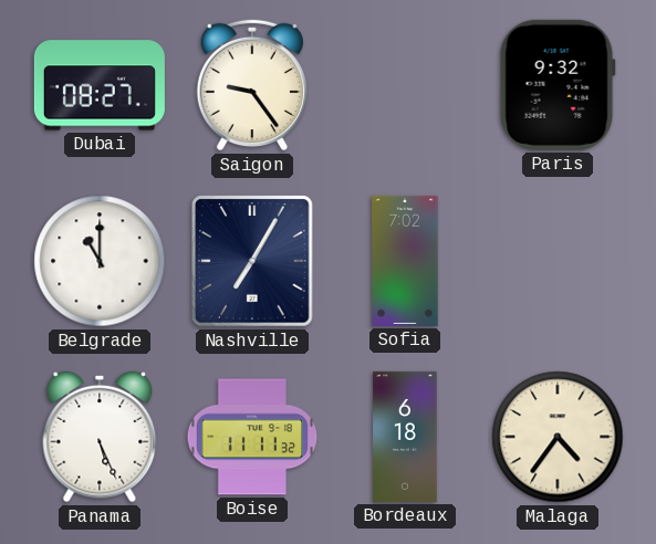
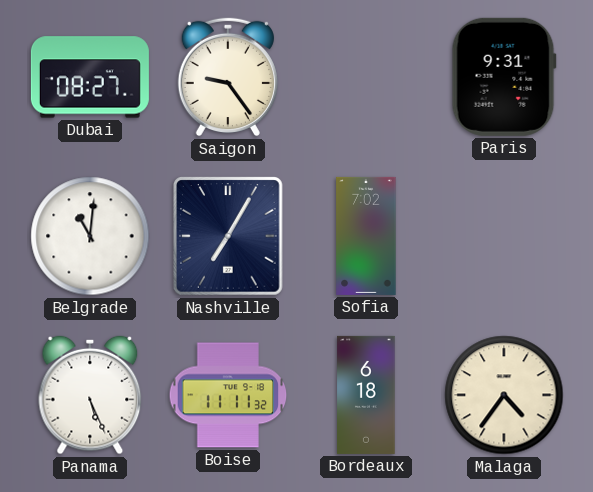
Paris: 9:32 -> 9:31 (504, 77)
Belgrade: 11:00 -> 11:01 (90, 236)
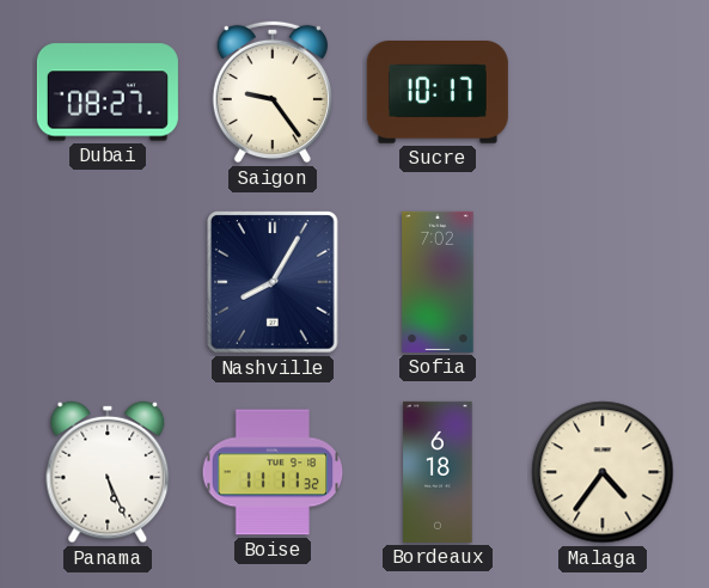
Sucre: none -> 10:17 (438, 93)
Paris: 9:31 -> none (504, 77)
Belgrade: 11:01 -> none (90, 236)
Nashville: 7:05 -> 8:05 (273, 282)
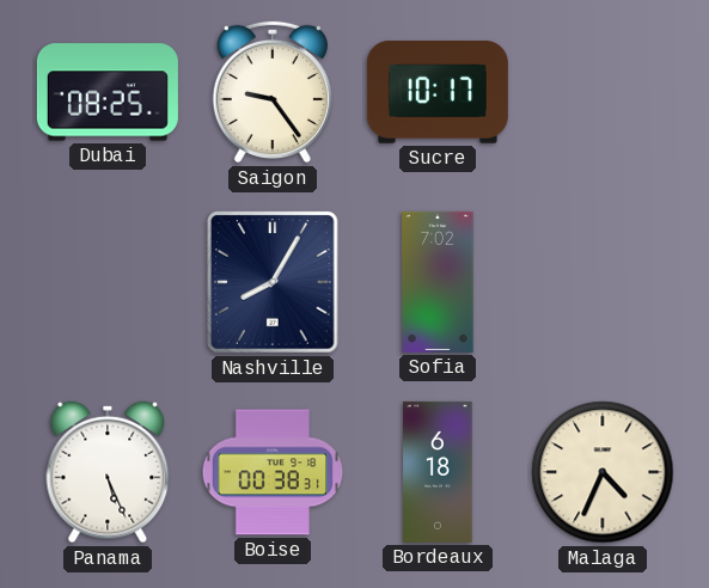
Dubai: 08:27 -> 08:25 (108, 92)
Boise: 11:11 -> 00:38 (273, 472)
Malaga: 4:36 -> 4:34 (603, 472)
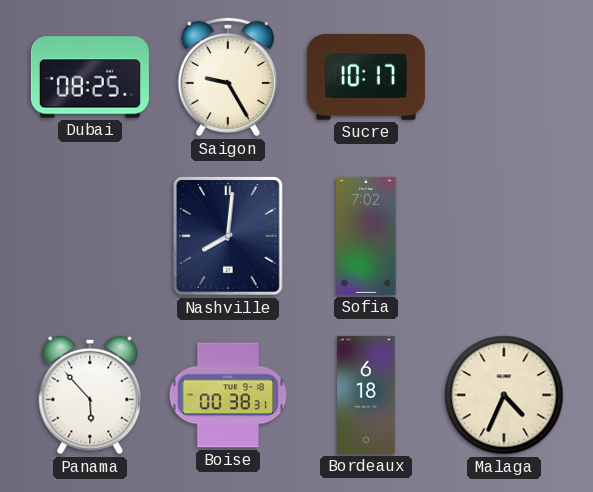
Saigon: 9:24 -> 9:25 (228, 77)
Nashville: 8:05 -> 8:01 (228, 236)
Panama: 5:26 -> 5:53 (90, 395)
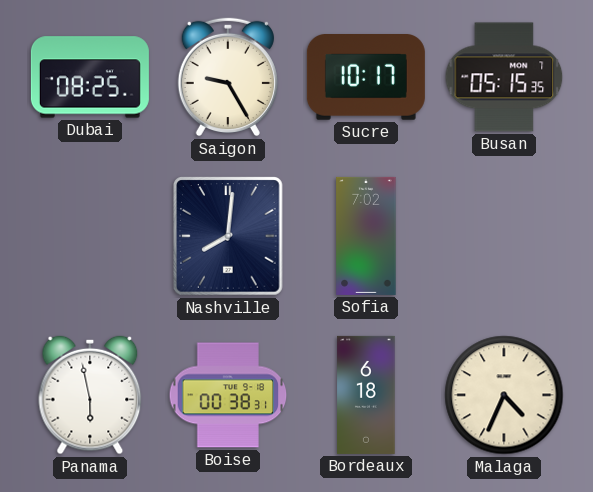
Busan: none -> 05:15 (504, 77)
Panama: 5:53 -> 5:58 (90, 395)
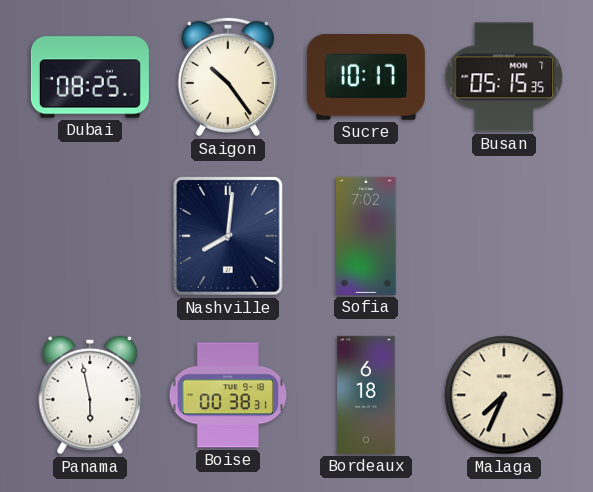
Saigon: 9:25 -> 10:24 (228, 77)
Malaga: 4:34 -> 7:34 (504, 395)
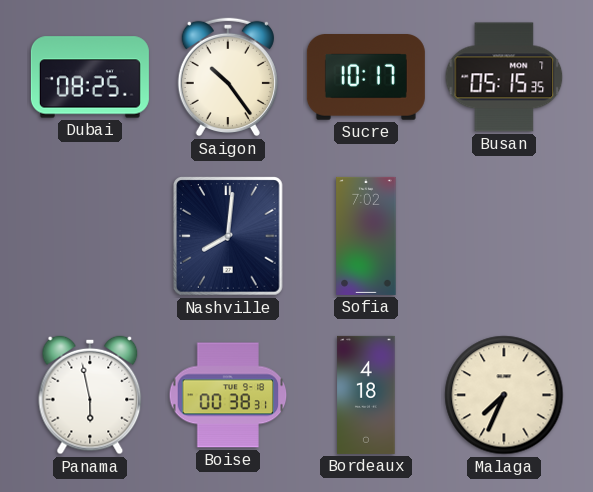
Bordeaux: 6:18 -> 4:18 (366, 395)
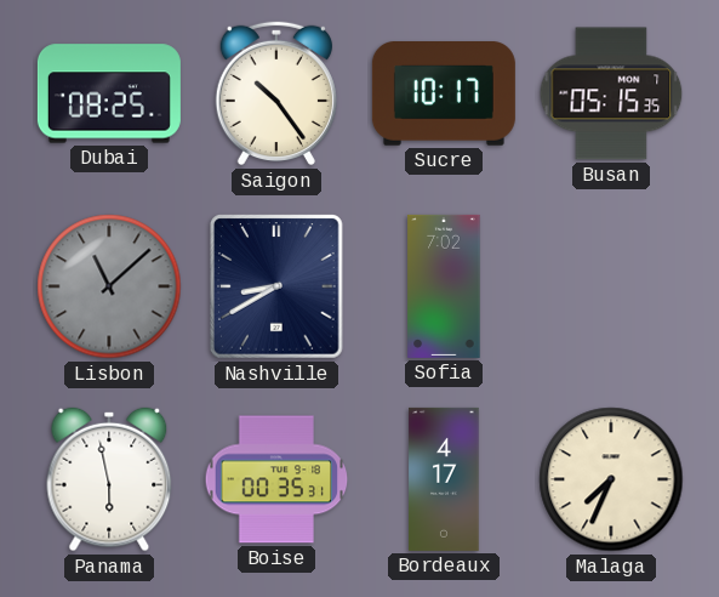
Lisbon: none -> 11:08 (109, 286)
Nashville: 8:01 -> 8:40 (276, 286)
Boise: 00:38 -> 00:35 (276, 479)
Bordeaux: 4:18 -> 4:17 (444, 479)
